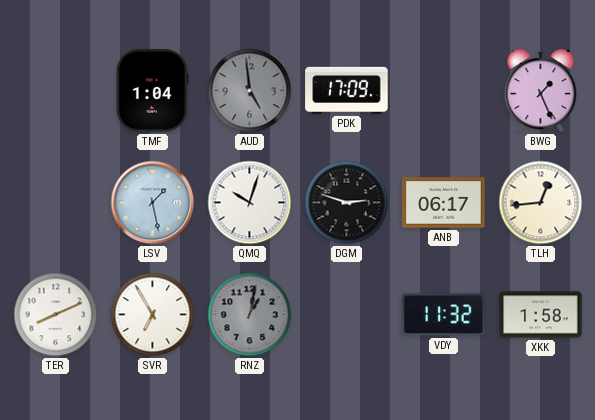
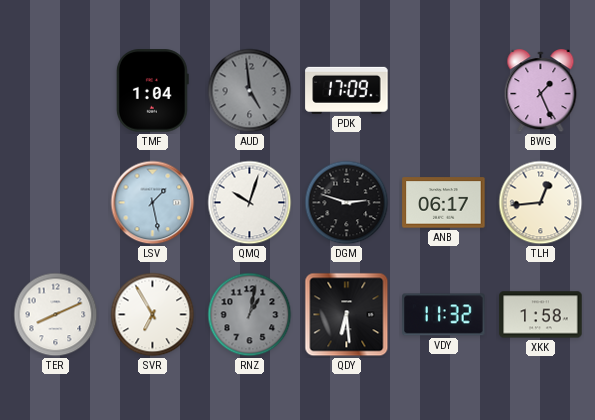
QDY: none -> 6:29 (347, 315)
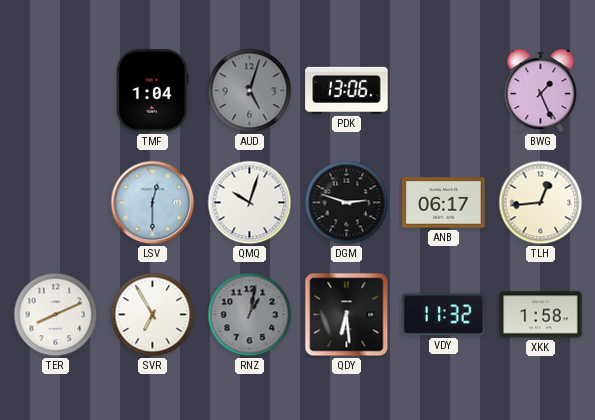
AUD: 4:59 -> 5:03 (250, 91)
PDK: 17:09 -> 13:06 (347, 90)
LSV: 1:28 -> 12:30 (153, 203)
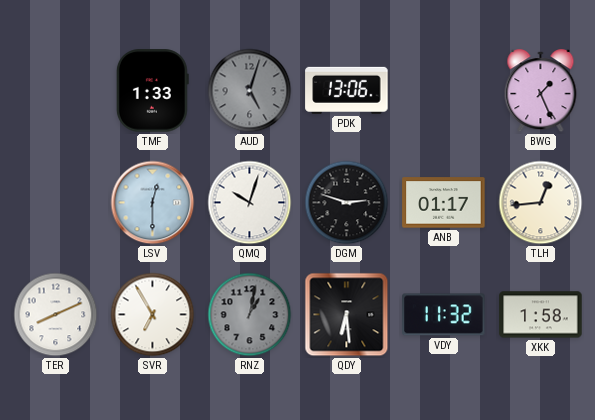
TMF: 1:04 -> 1:33 (152, 91)
ANB: 06:17 -> 01:17 (444, 203)
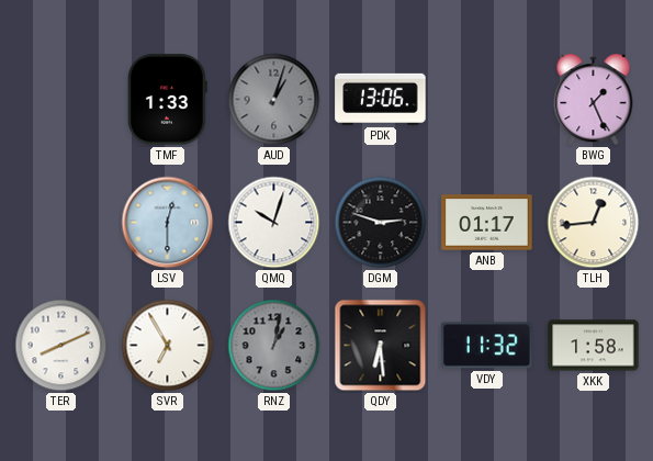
AUD: 5:03 -> 1:03 (274, 100)
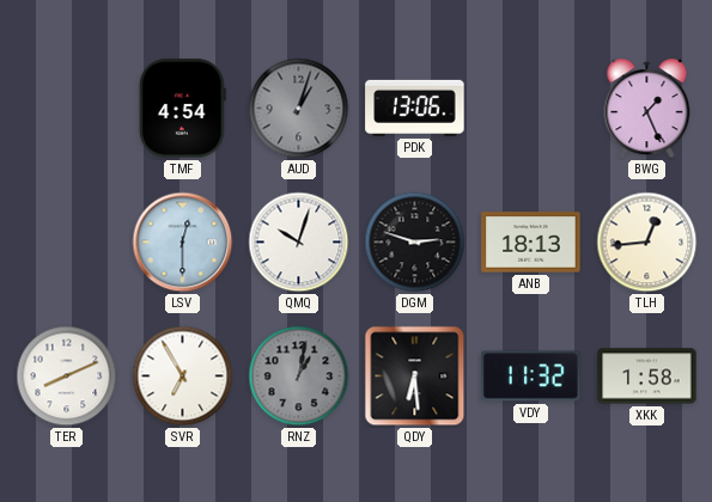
TMF: 1:33 -> 4:54 (182, 109)
ANB: 01:17 -> 18:13 (531, 243)
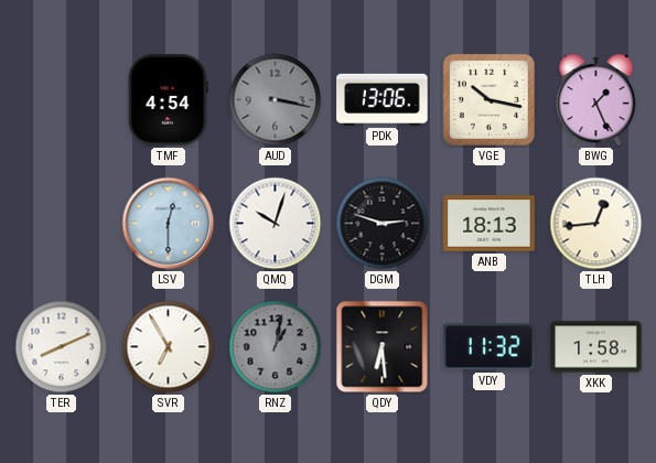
AUD: 1:03 -> 3:17 (276, 100)
VGE: none -> 10:17 (488, 99)
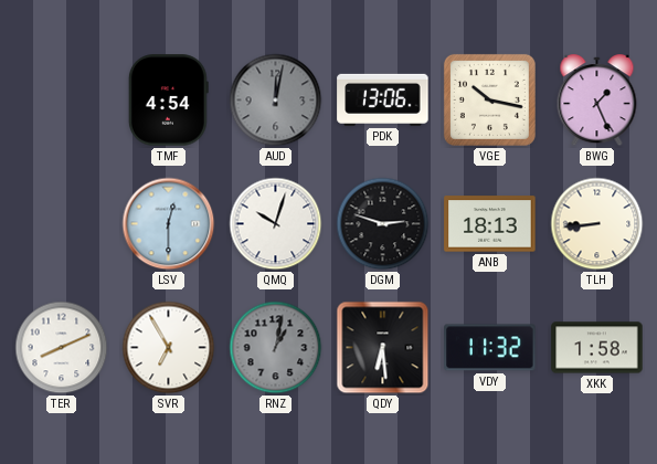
AUD: 3:17 -> 12:02 (276, 101)
TLH: 12:44 -> 8:44 (597, 224)
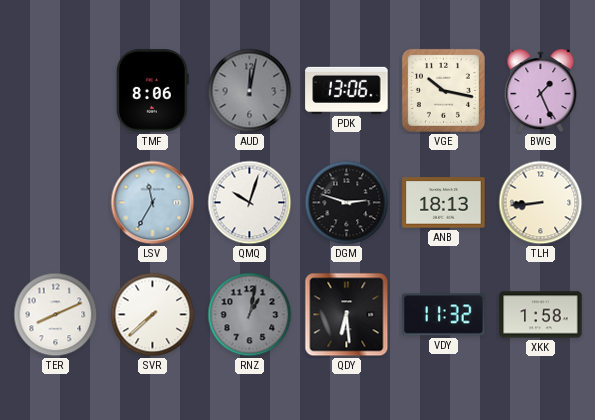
TMF: 4:54 -> 8:06 (152, 91)
LSV: 12:30 -> 11:35 (153, 203)
SVR: 6:55 -> 7:38 (153, 315)
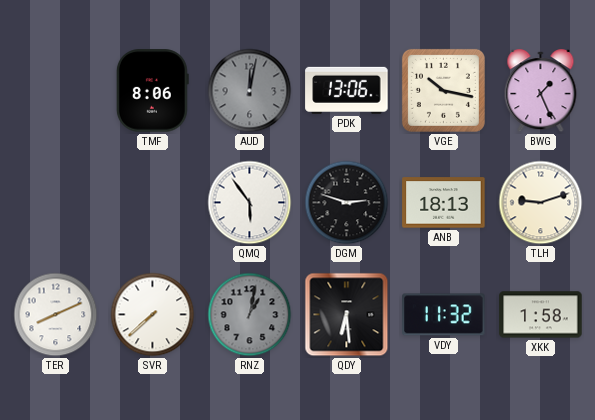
LSV: 11:35 -> none (153, 203)
QMQ: 10:03 -> 5:54 (250, 203)
TLH: 8:44 -> 9:12 (541, 203)
